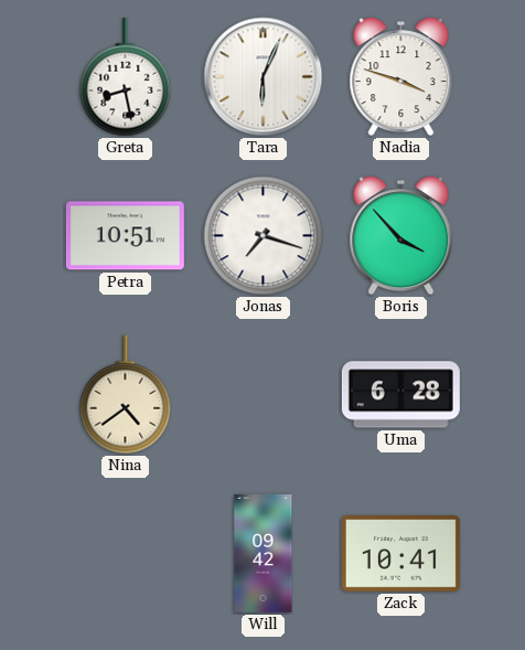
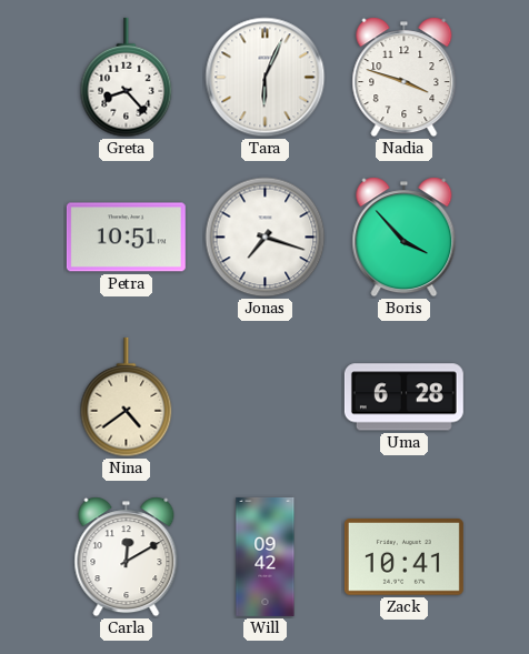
Greta: 8:28 -> 8:23 (127, 78)
Carla: none -> 12:10 (127, 557)
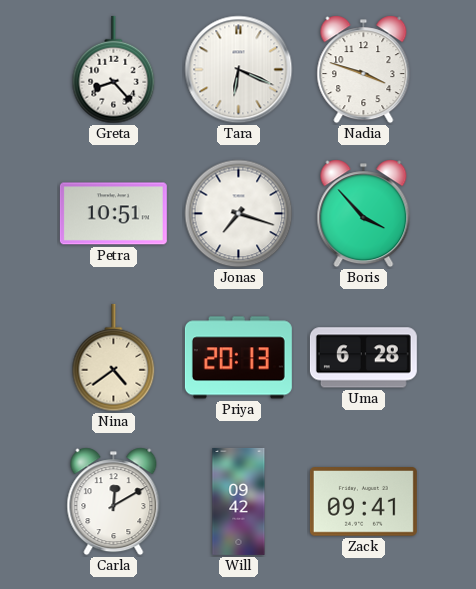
Tara: 6:04 -> 6:19 (239, 70)
Priya: none -> 20:13 (238, 358)
Zack: 10:41 -> 09:41 (363, 502)
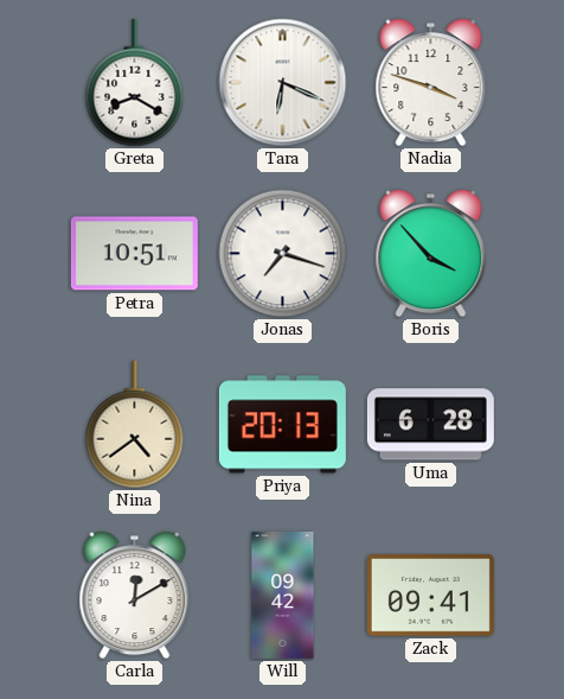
Greta: 8:23 -> 8:20 (135, 83)
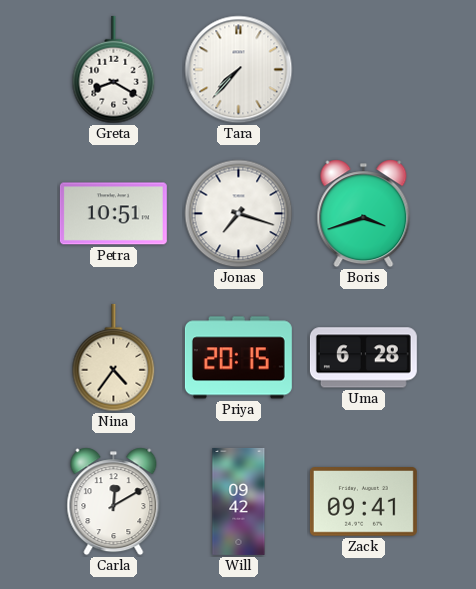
Tara: 6:19 -> 7:37 (239, 70)
Nadia: 3:48 -> none (431, 83)
Boris: 3:53 -> 3:42 (364, 214)
Nina: 4:39 -> 4:36 (114, 358)
Priya: 20:13 -> 20:15 (238, 358)
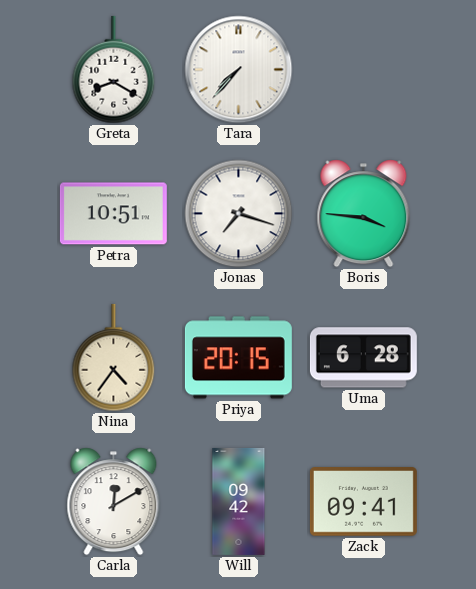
Boris: 3:42 -> 3:46 (364, 214)
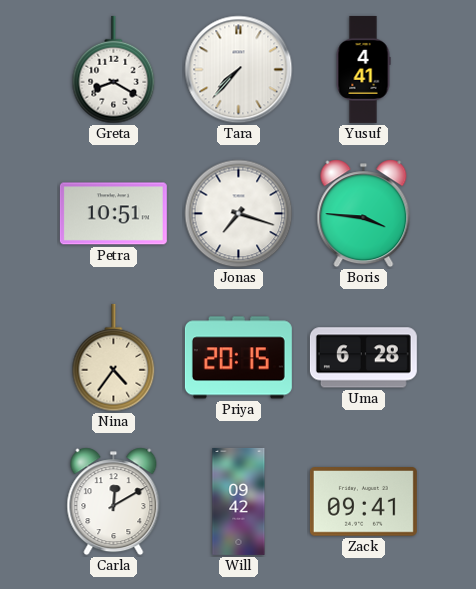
Yusuf: none -> 4:41 (363, 69)
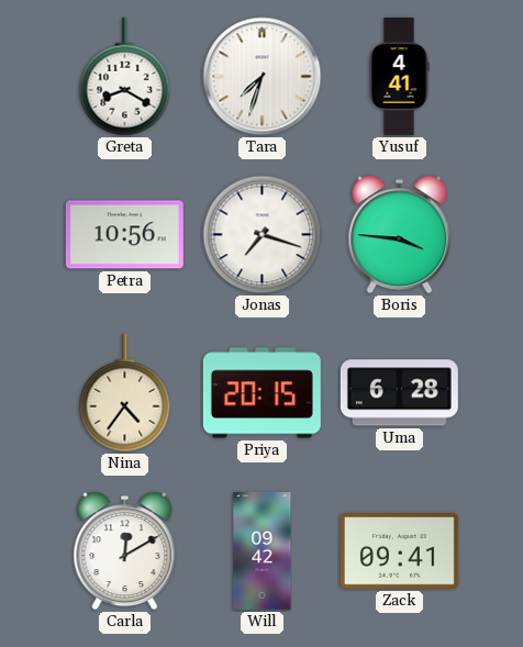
Tara: 7:37 -> 7:33 (263, 77)
Petra: 10:51 -> 10:56 (124, 235)
